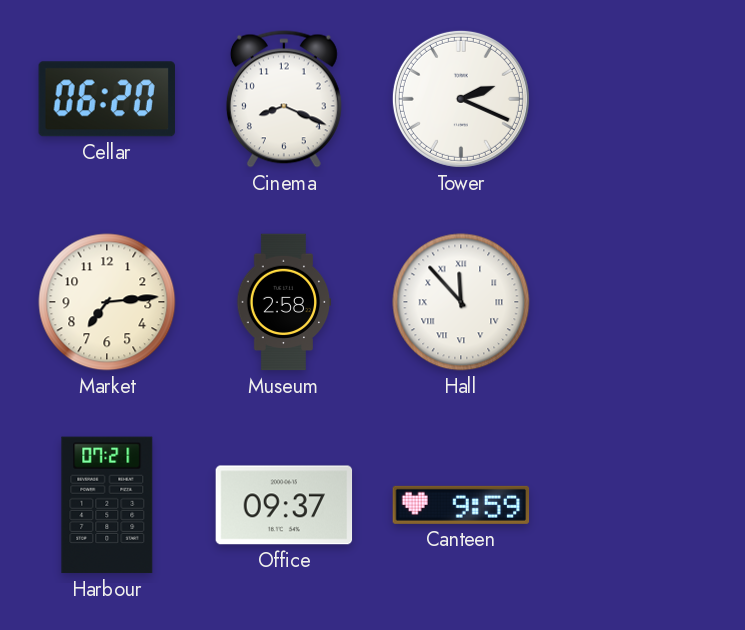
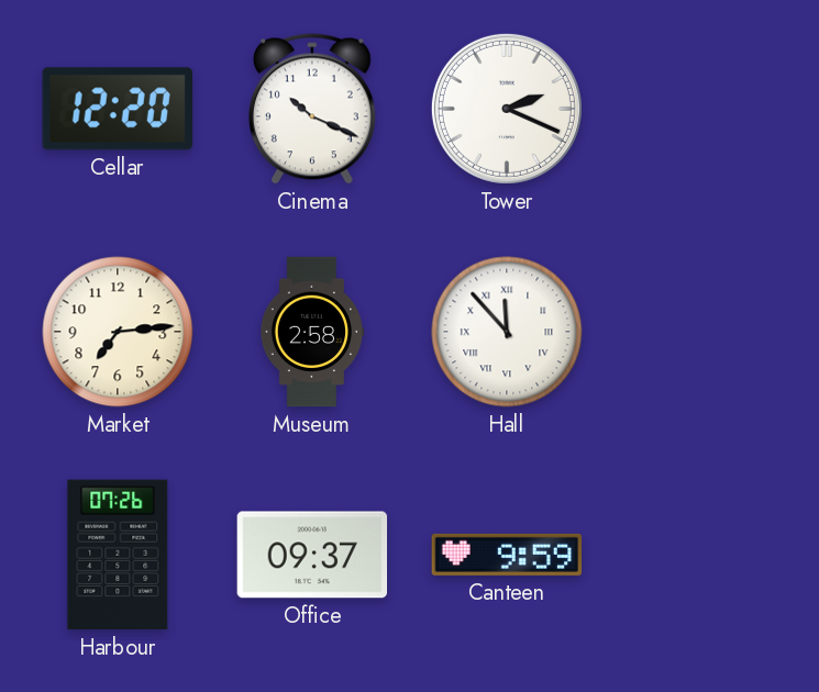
Cellar: 06:20 -> 12:20 (118, 109)
Cinema: 8:19 -> 10:19 (312, 109)
Harbour: 07:21 -> 07:26 (118, 555)
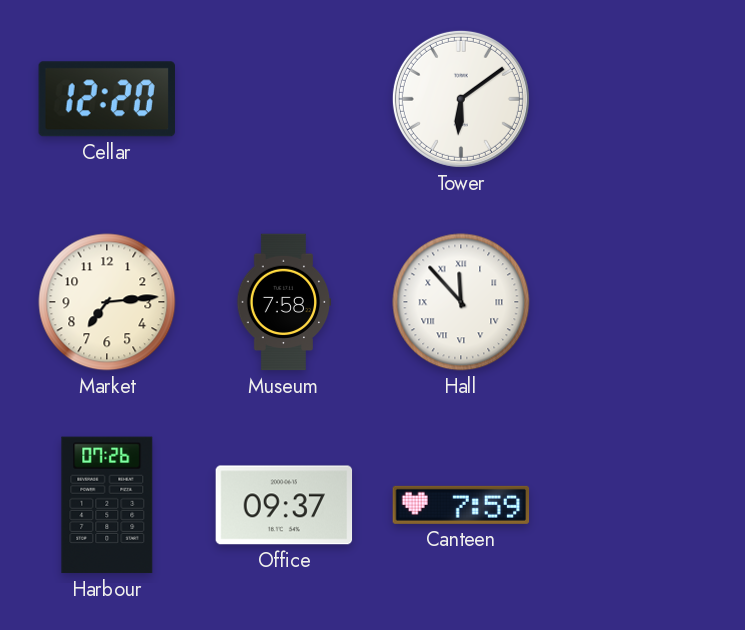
Cinema: 10:19 -> none (312, 109)
Tower: 2:19 -> 6:09 (461, 99)
Museum: 2:58 -> 7:58 (284, 302)
Canteen: 9:59 -> 7:59 (461, 505)
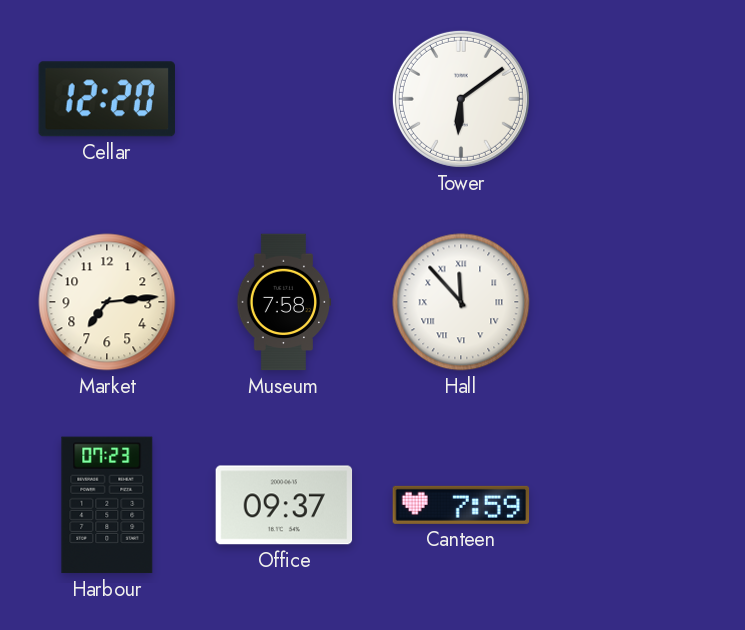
Harbour: 07:26 -> 07:23 (107, 505)
